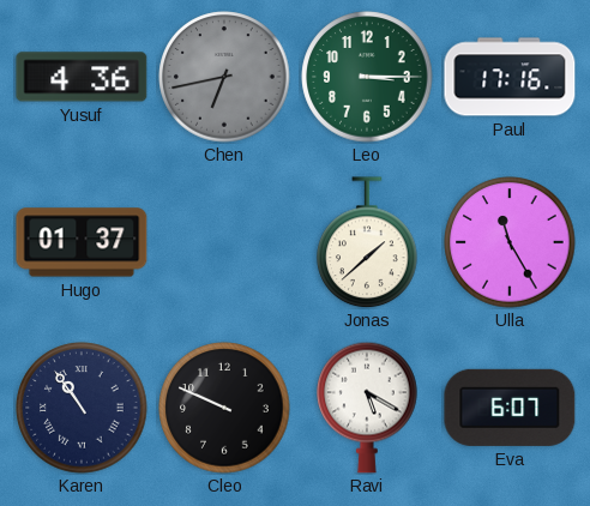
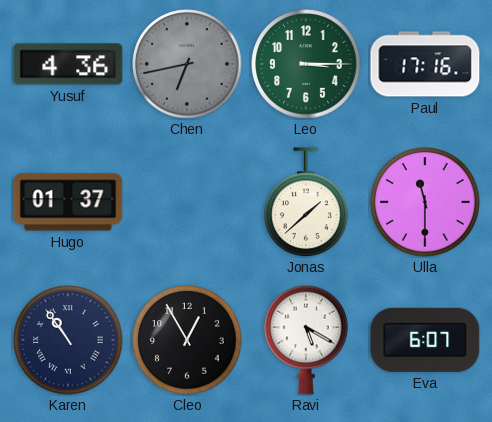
Ulla: 11:25 -> 11:30 (425, 202)
Cleo: 9:49 -> 12:55 (187, 340)
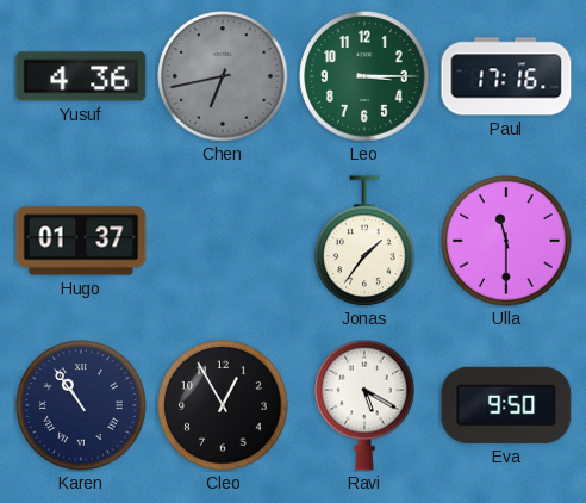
Jonas: 1:38 -> 1:36 (364, 241)
Eva: 6:07 -> 9:50 (506, 405)
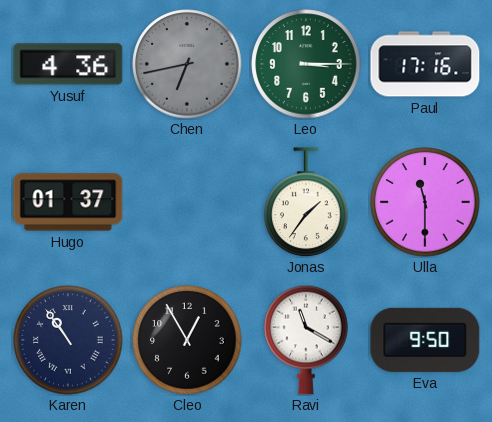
Ravi: 5:20 -> 11:20 (306, 340)
